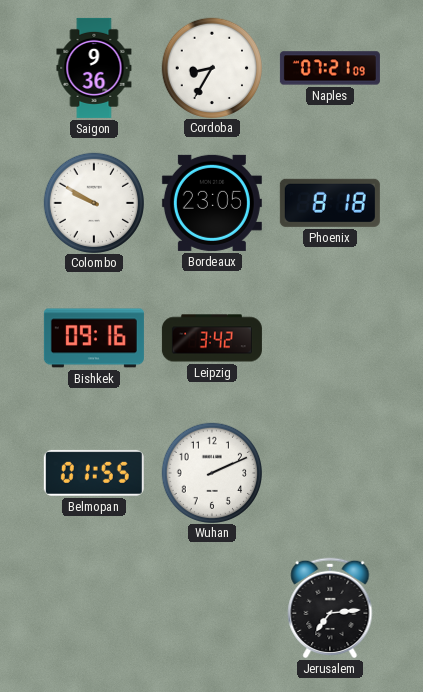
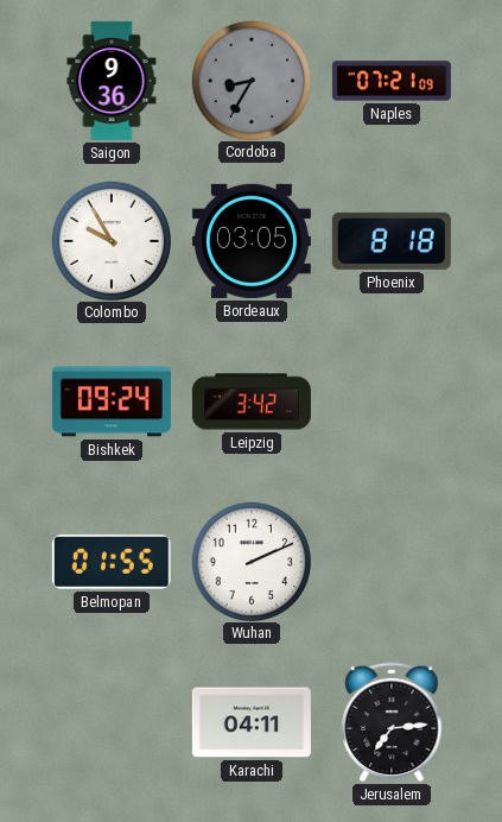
Cordoba dial: white -> grey (250, 80)
Colombo: 9:50 -> 9:55 (110, 240)
Bordeaux: 23:05 -> 03:05 (252, 241)
Bishkek: 09:16 -> 09:24 (112, 401)
Karachi: none -> 04:11 (252, 722)
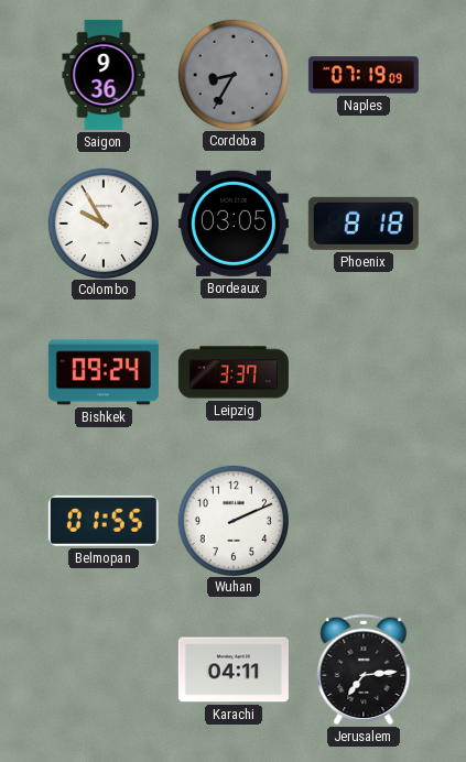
Naples: 07:21 -> 07:19 (364, 75)
Leipzig: 3:42 -> 3:37 (234, 372)
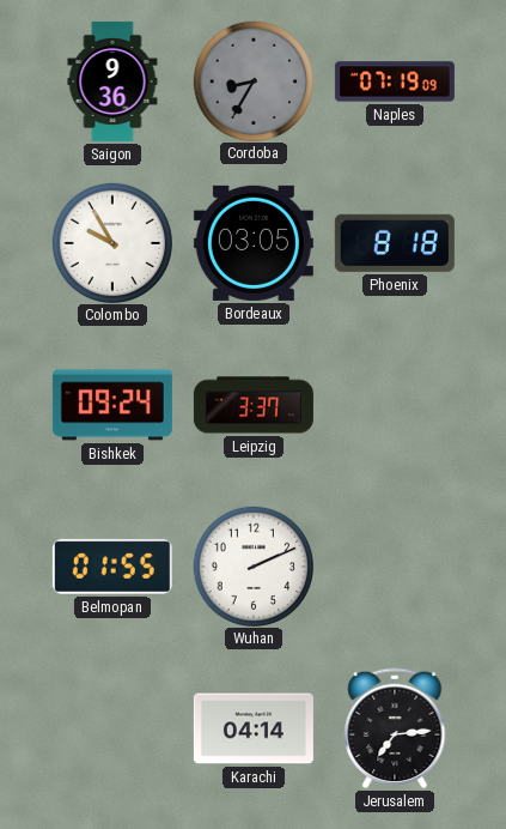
Karachi: 04:11 -> 04:14 (254, 728)
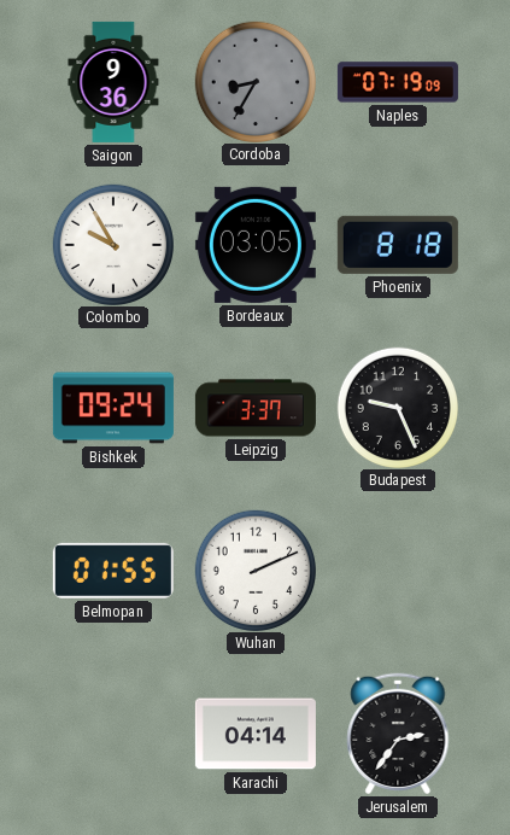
Budapest: none -> 9:26 (397, 407)
Jerusalem: 7:14 -> 2:36 (398, 734)
